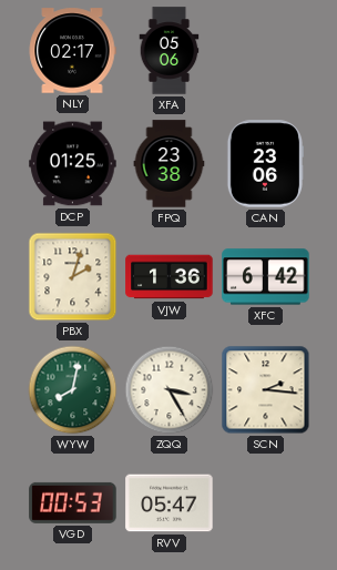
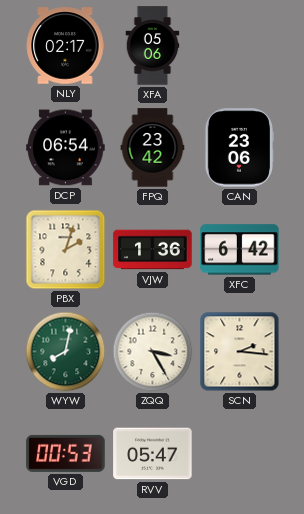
DCP: 01:25 -> 06:54 (66, 148)
FPQ: 23:38 -> 23:42 (153, 148)
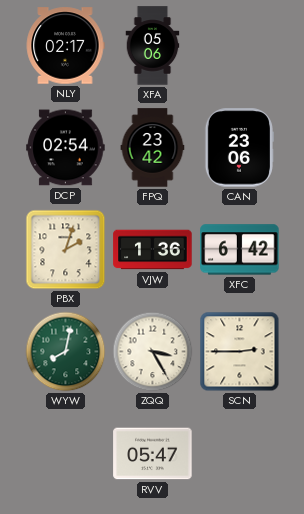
DCP: 06:54 -> 02:54 (66, 148)
SCN: 2:16 -> 2:45 (240, 352)
VGD: 00:53 -> none (66, 453)
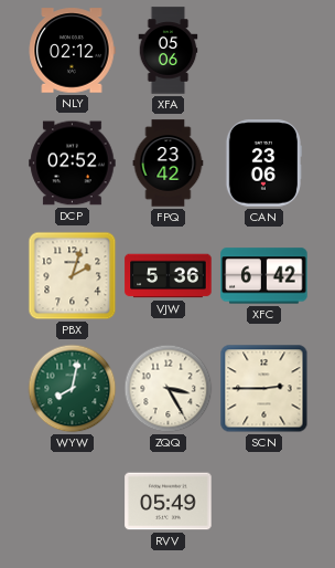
NLY: 02:17 -> 02:12 (72, 51)
DCP: 02:54 -> 02:52 (73, 164)
VJW: 1:36 -> 5:36 (169, 276)
RVV: 05:47 -> 05:49 (169, 502)
